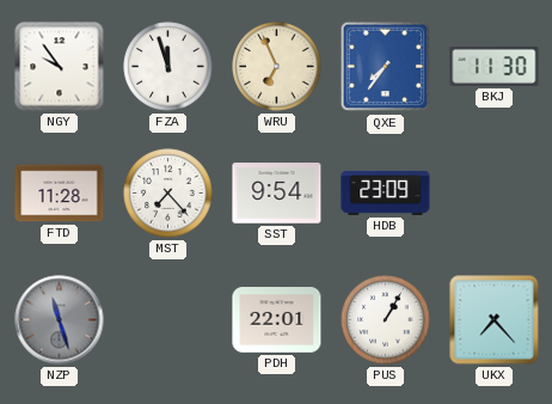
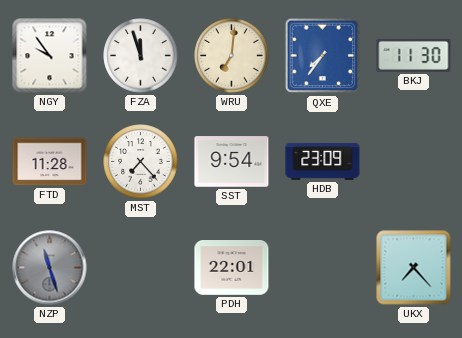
WRU: 6:56 -> 7:01 (232, 56)
PUS: 1:05 -> none (386, 320)
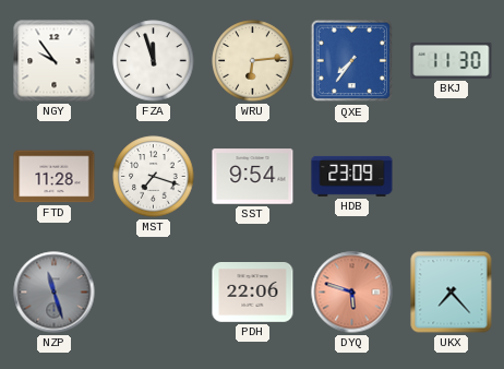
WRU: 7:01 -> 6:14 (253, 61)
MST: 7:23 -> 7:18 (154, 177)
PDH: 22:01 -> 22:06 (253, 293)
DYQ: none -> 5:48 (352, 293)
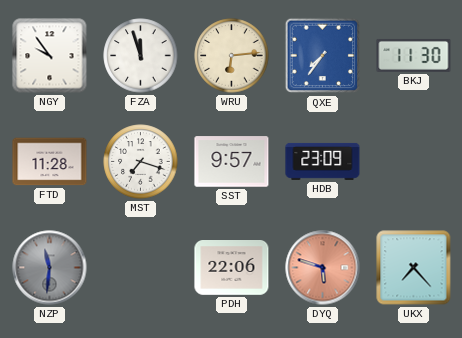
SST: 9:54 -> 9:57 (232, 162)
NZP: 11:27 -> 11:31 (50, 268)
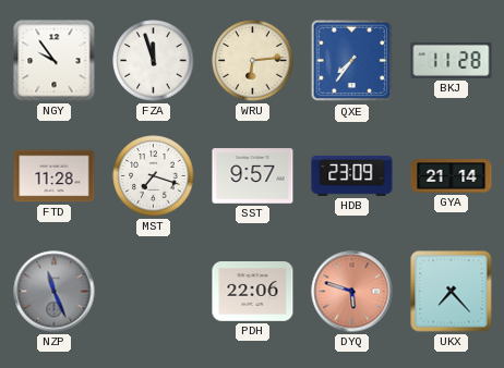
BKJ: 11:30 -> 11:28 (452, 60)
GYA: none -> 21:14 (452, 176)
NZP: 11:31 -> 11:26 (55, 292)
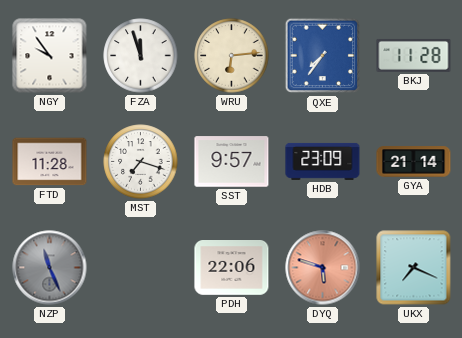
UKX: 7:23 -> 7:19 (414, 268)
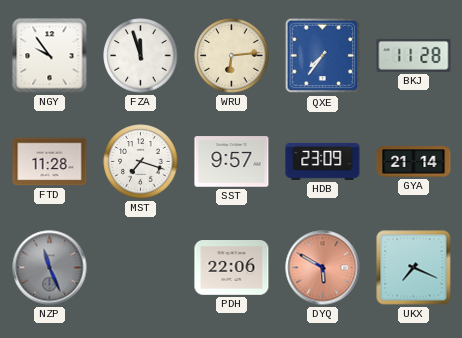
DYQ: 5:48 -> 5:50 (323, 268)
